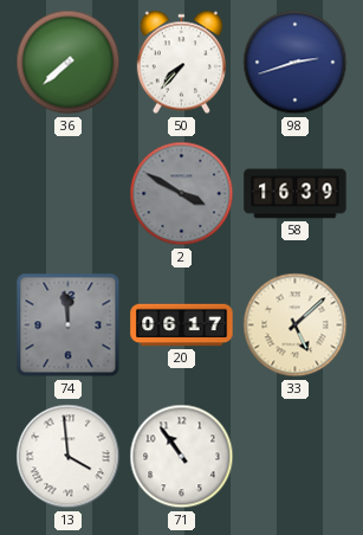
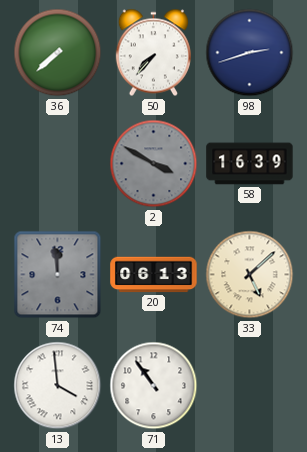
20: 06:17 -> 06:13 (154, 275)
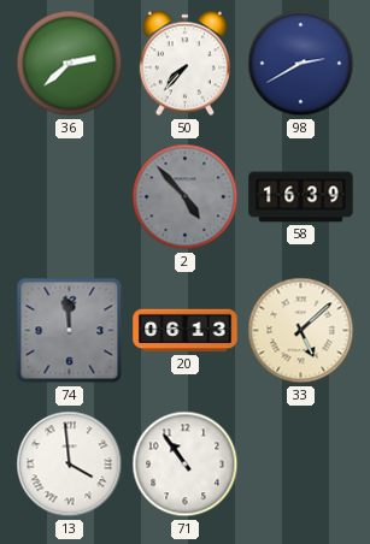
36: 7:38 -> 2:38 (70, 64)
98: 2:42 -> 2:40 (301, 64)
2: 3:50 -> 4:53 (186, 197)
